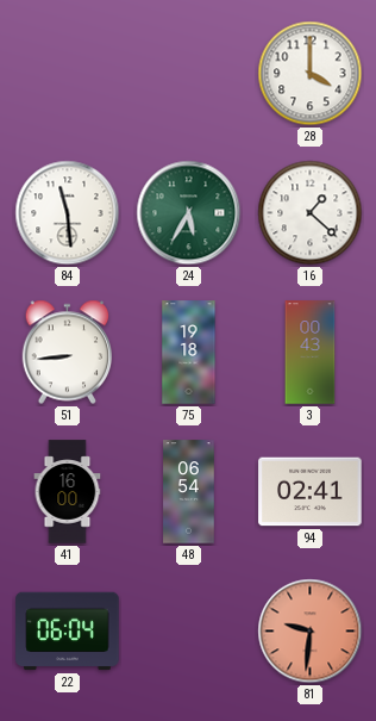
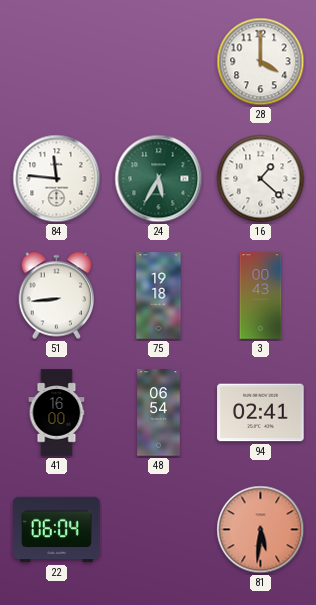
84: 11:29 -> 11:46 (57, 179)
81: 9:31 -> 5:31 (261, 530)
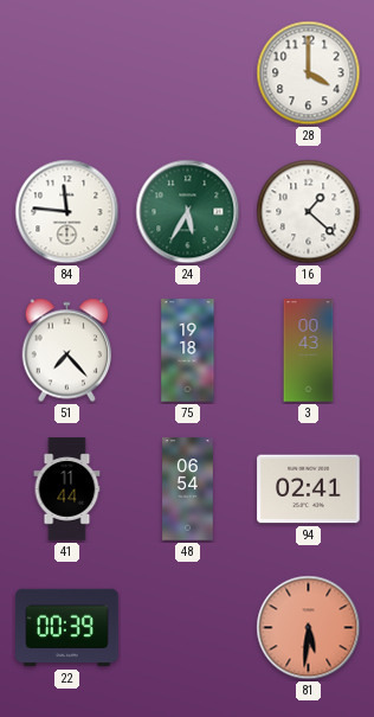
51: 8:44 -> 7:23 (67, 351)
41: 16:00 -> 11:44 (67, 489)
22: 06:04 -> 00:39 (67, 628)
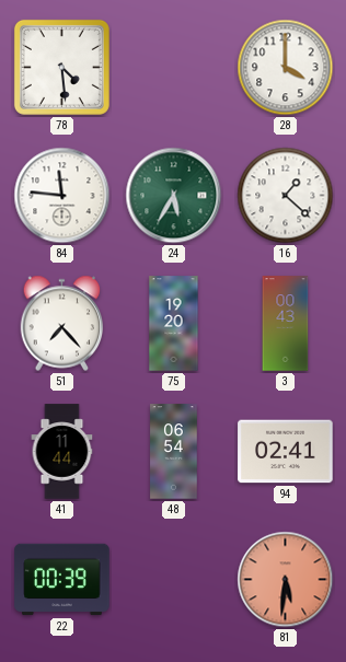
78: none -> 4:29 (61, 67)
75: 19:18 -> 19:20 (174, 324)
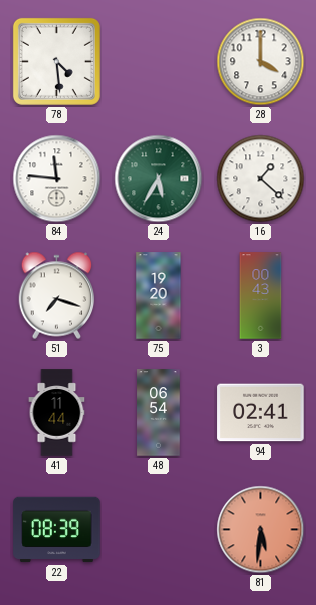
51: 7:23 -> 7:18 (57, 296)
22: 00:39 -> 08:39 (57, 530)
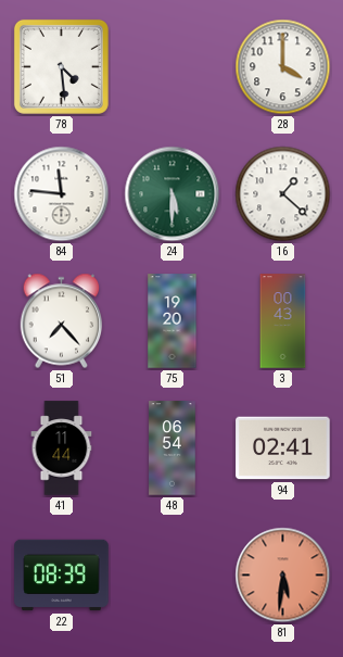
24: 5:35 -> 5:30 (173, 194)
51: 7:18 -> 7:23 (62, 321)
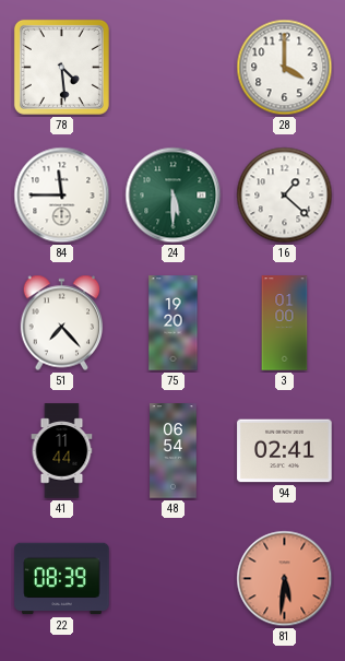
84: 11:46 -> 11:45 (62, 196)
3: 00:43 -> 01:00 (285, 323)
